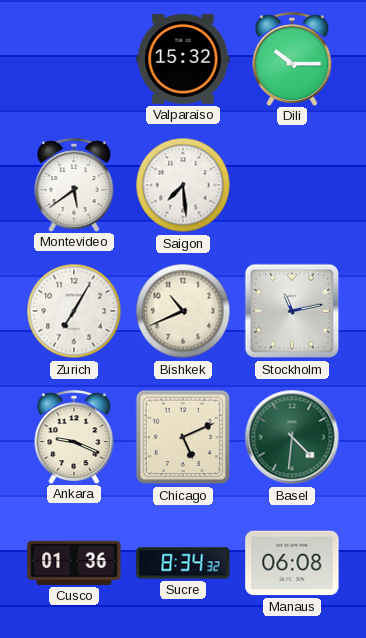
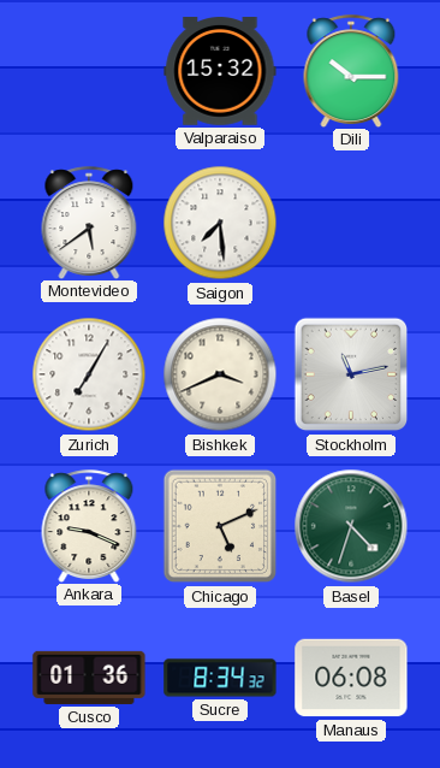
Bishkek: 10:41 -> 3:41 (220, 374)
Basel: 4:31 -> 4:33 (351, 526)
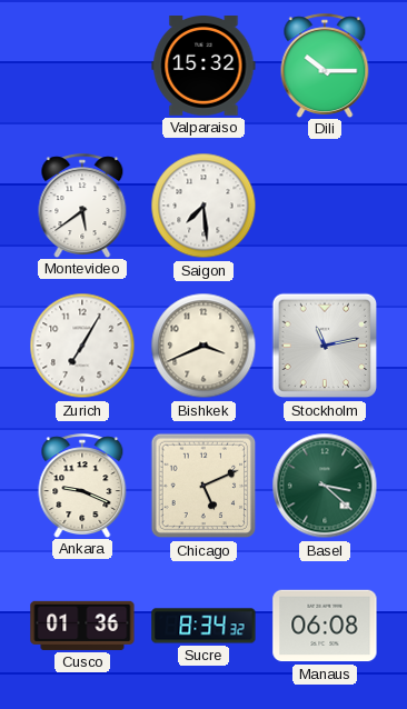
Basel: 4:33 -> 3:22 (325, 486)
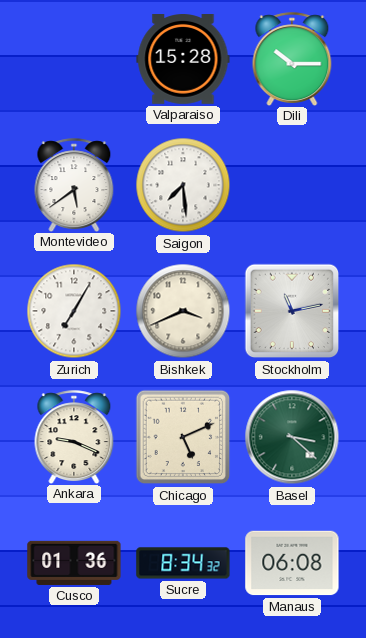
Valparaiso: 15:32 -> 15:28 (183, 60)
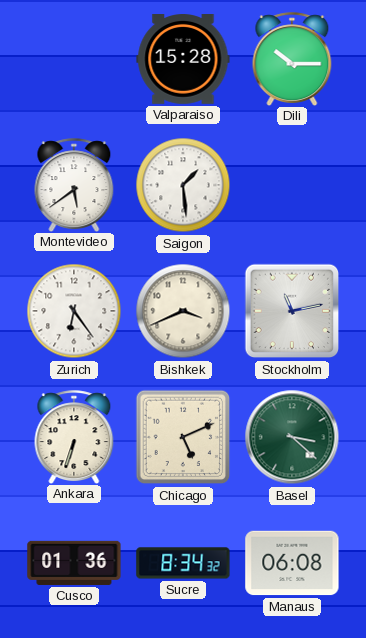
Saigon: 7:29 -> 1:29 (183, 185)
Zurich: 7:05 -> 6:24 (74, 311)
Ankara: 9:19 -> 6:33 (74, 437)
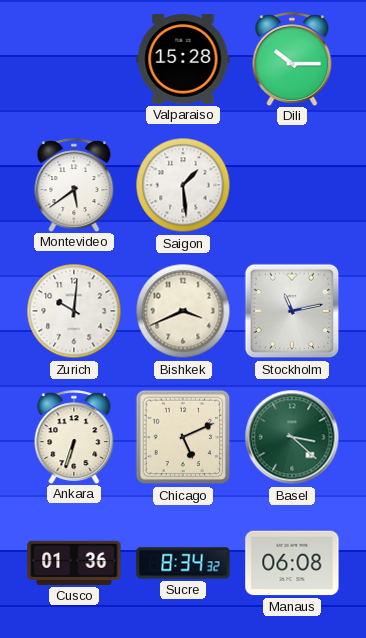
Zurich: 6:24 -> 10:01 (74, 311)
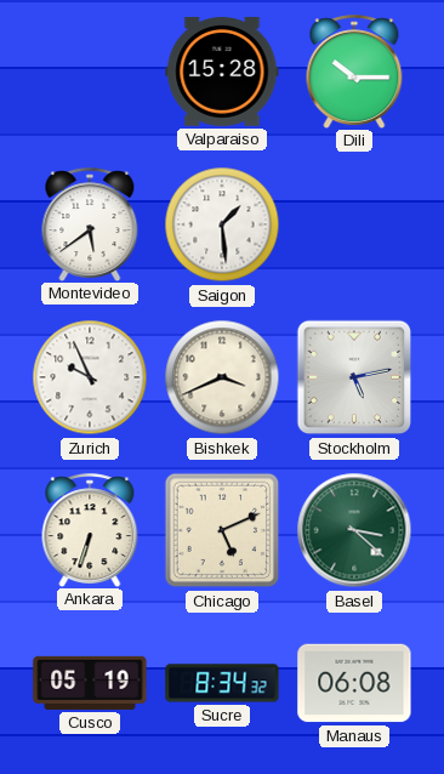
Zurich: 10:01 -> 9:56 (90, 377)
Stockholm: 11:13 -> 5:13 (354, 377)
Cusco: 01:36 -> 05:19 (90, 683)
